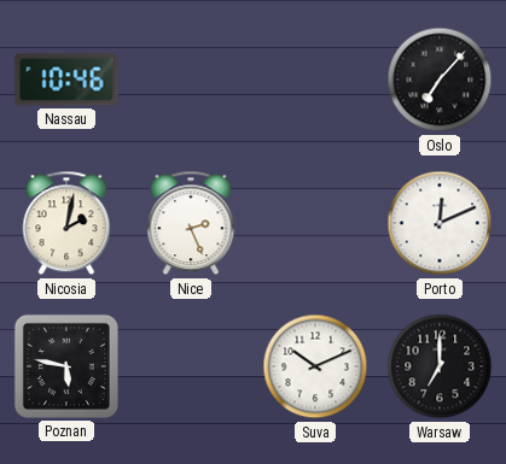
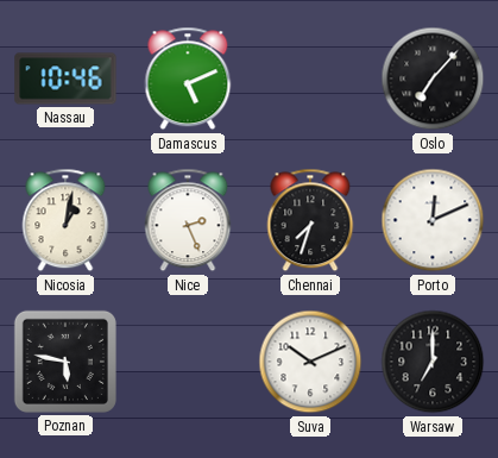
Damascus: none -> 5:11 (188, 79)
Nicosia: 2:02 -> 1:02 (65, 220)
Chennai: none -> 7:33 (310, 220)
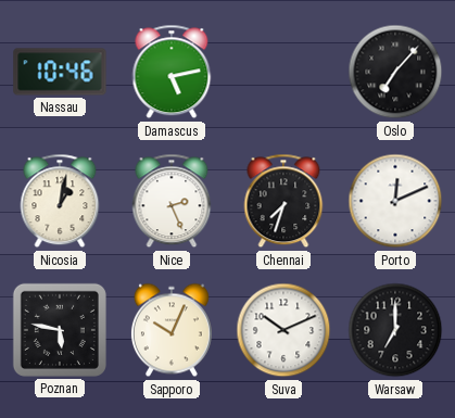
Damascus: 5:11 -> 5:13 (172, 72)
Sapporo: none -> 10:04 (172, 330)
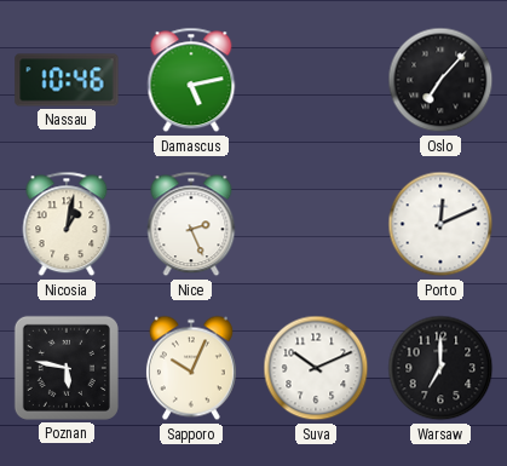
Chennai: 7:33 -> none (283, 201)
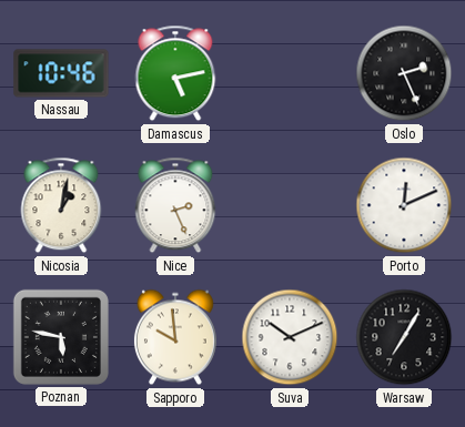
Oslo: 7:07 -> 2:26 (404, 73)
Sapporo: 10:04 -> 9:59 (175, 337)
Warsaw: 7:00 -> 7:05 (404, 337)
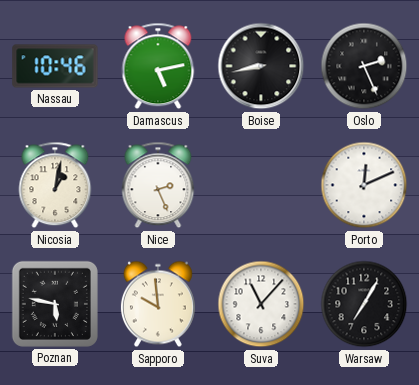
Boise: none -> 8:43 (261, 66)
Suva: 10:11 -> 11:07 (261, 304)
